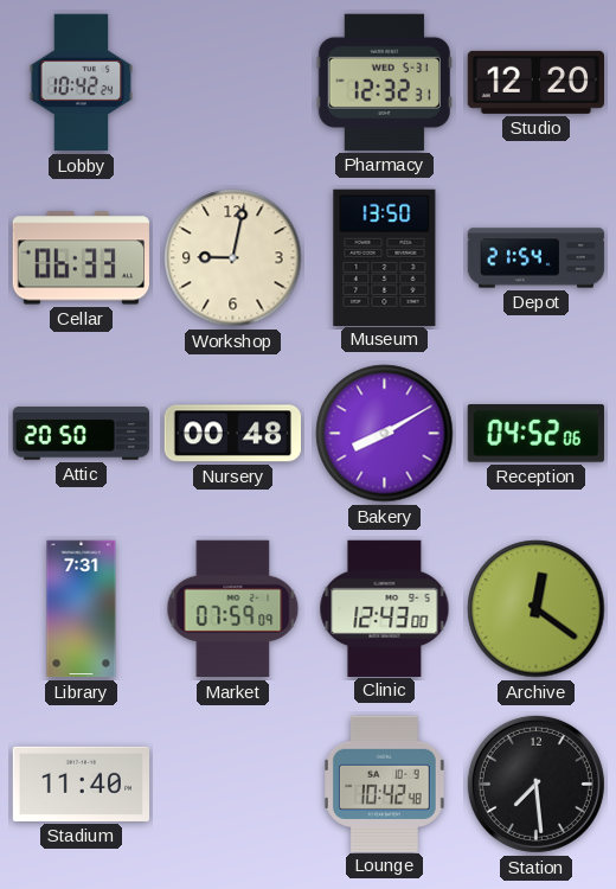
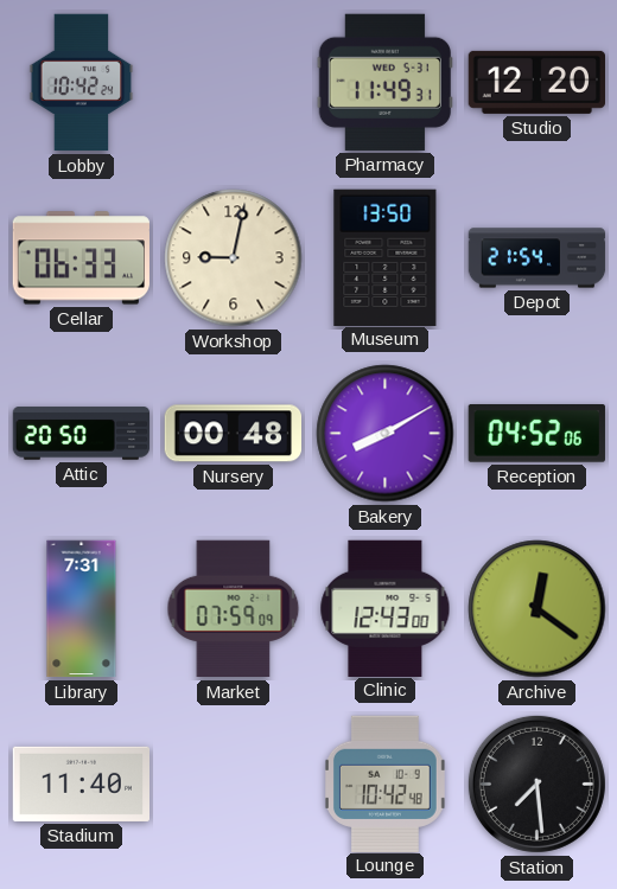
Pharmacy: 12:32 -> 11:49 (384, 82)
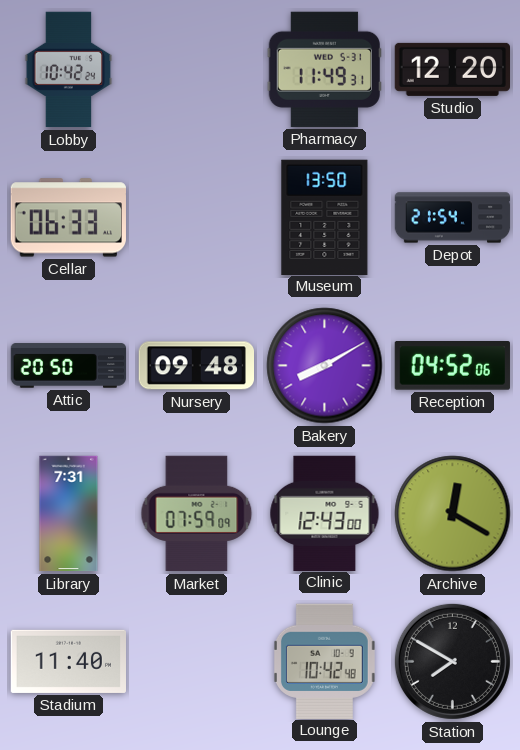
Workshop: 9:02 -> none (234, 258)
Nursery: 00:48 -> 09:48 (196, 366)
Archive: 12:21 -> 12:20 (453, 514)
Station: 7:29 -> 7:50 (452, 661)
